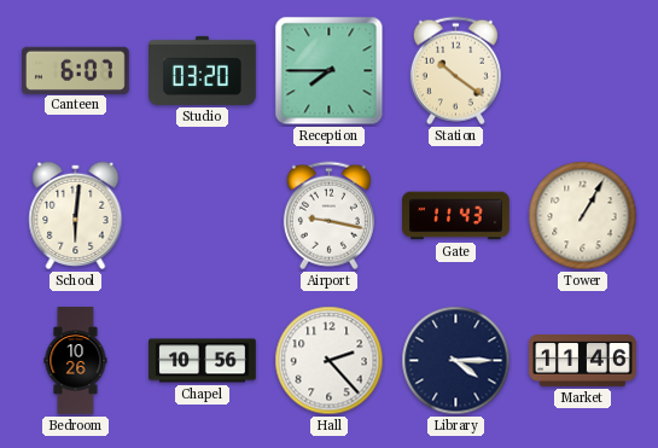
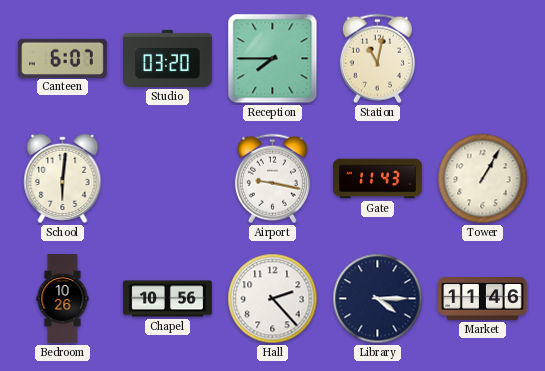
Station: 10:21 -> 11:02 (377, 59)
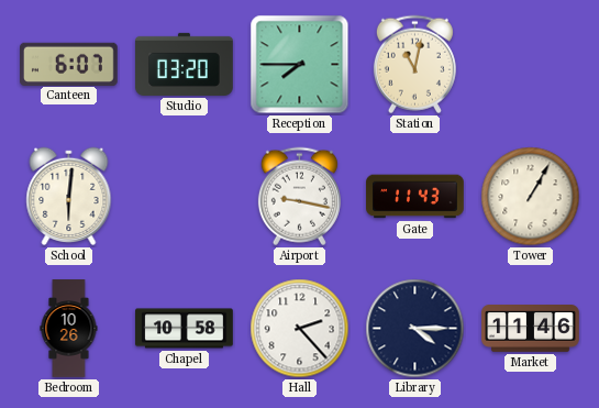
Chapel: 10:56 -> 10:58 (185, 329)
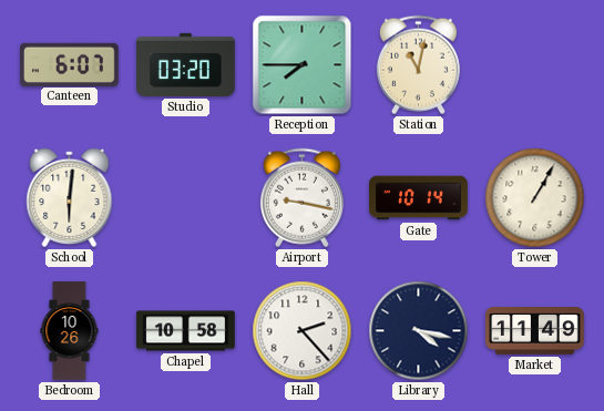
Gate: 11:43 -> 10:14 (419, 198)
Library: 4:15 -> 4:17 (419, 331)
Market: 11:46 -> 11:49 (535, 331)
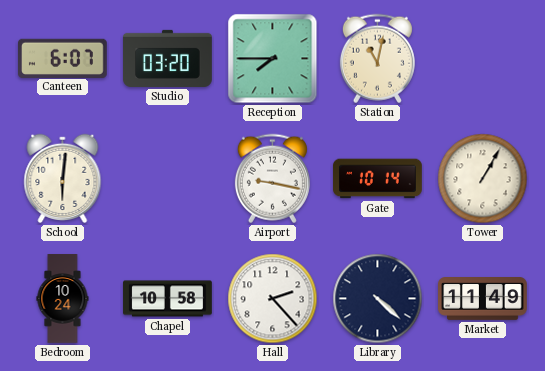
Bedroom: 10:26 -> 10:24 (63, 299)
Library: 4:17 -> 4:22 (378, 299)
